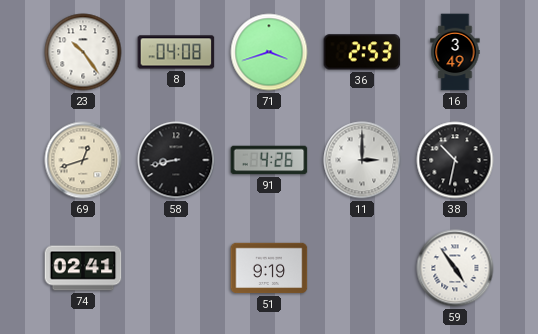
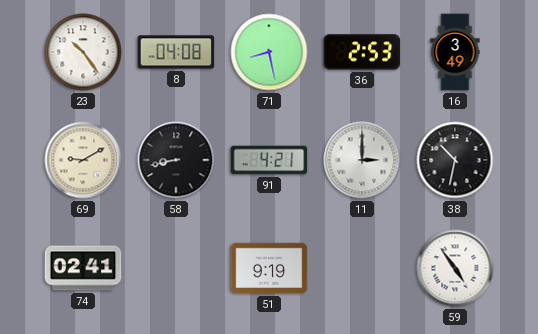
71: 3:42 -> 8:28 (269, 52)
69: 12:42 -> 9:10 (83, 160)
91: 4:26 -> 4:21 (269, 160)
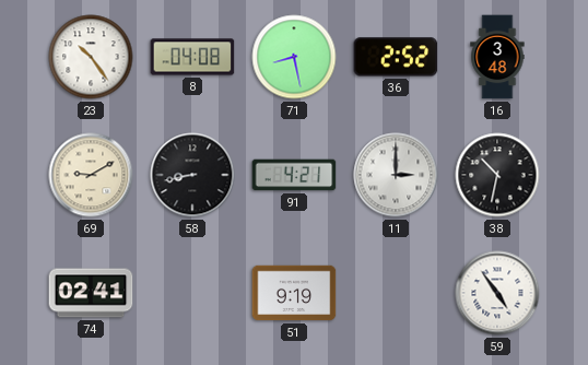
36: 2:53 -> 2:52 (396, 57)
16: 3:49 -> 3:48 (497, 57)
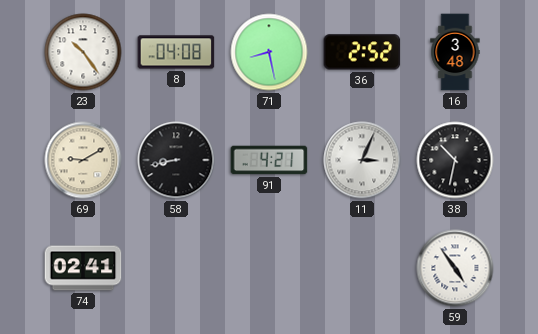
11: 3:00 -> 3:04 (362, 160)
51: 9:19 -> none (294, 293)
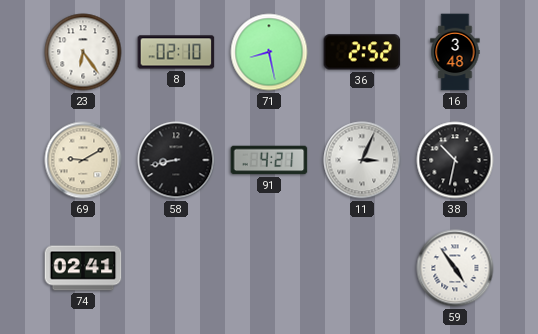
23: 10:24 -> 6:24 (83, 52)
8: 04:08 -> 02:10 (176, 52)
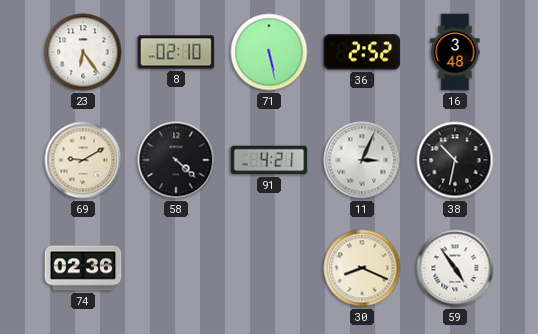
71: 8:28 -> 5:28 (269, 52)
58: 8:43 -> 4:22 (176, 160)
74: 02:41 -> 02:36 (83, 268)
30: none -> 8:19 (362, 268)
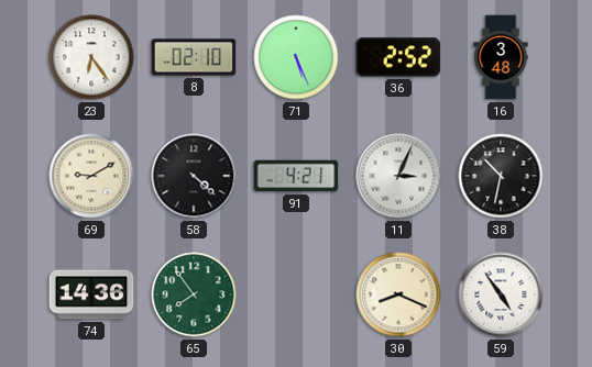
71: 5:28 -> 5:26 (296, 57)
74: 02:36 -> 14:36 (91, 294)
65: none -> 7:54 (194, 294)
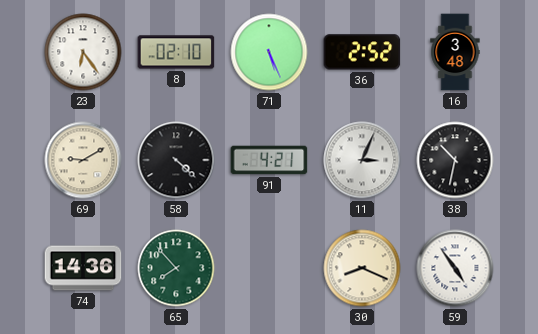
65: 7:54 -> 7:53 (176, 268)
